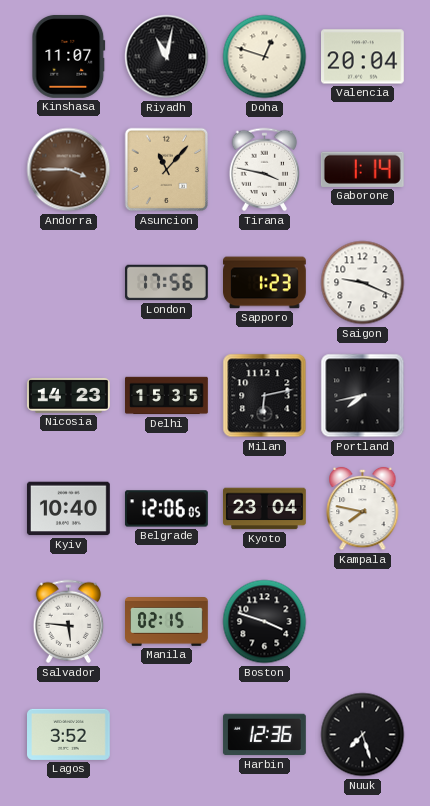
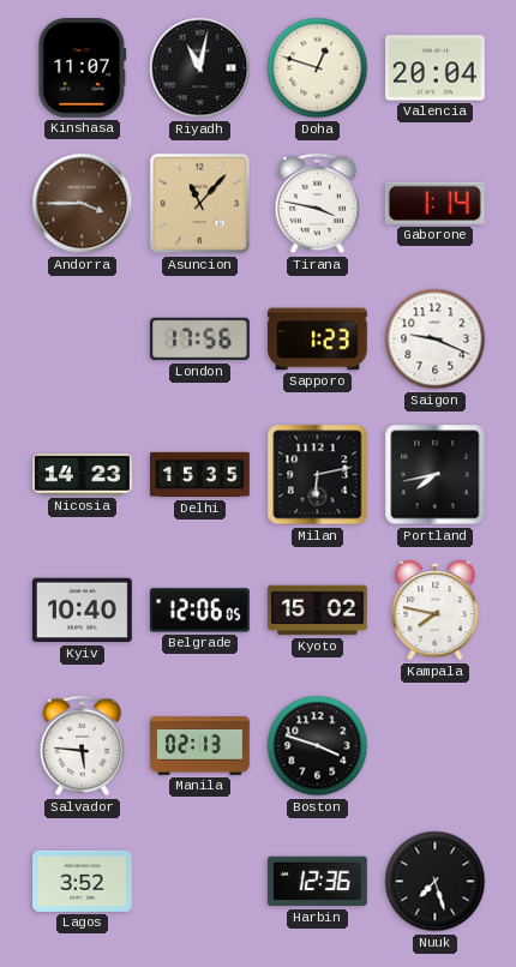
Kyoto: 23:04 -> 15:02 (318, 611)
Manila: 02:15 -> 02:13 (200, 746)
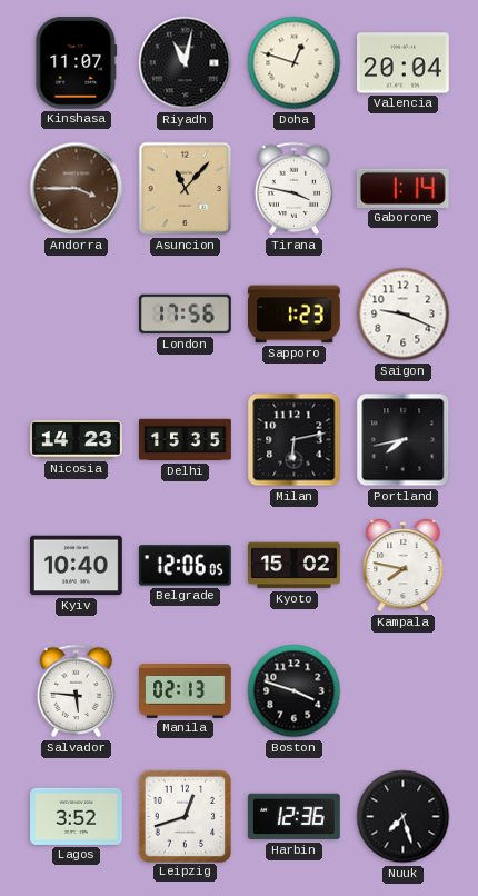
Leipzig: none -> 12:42 (185, 816)
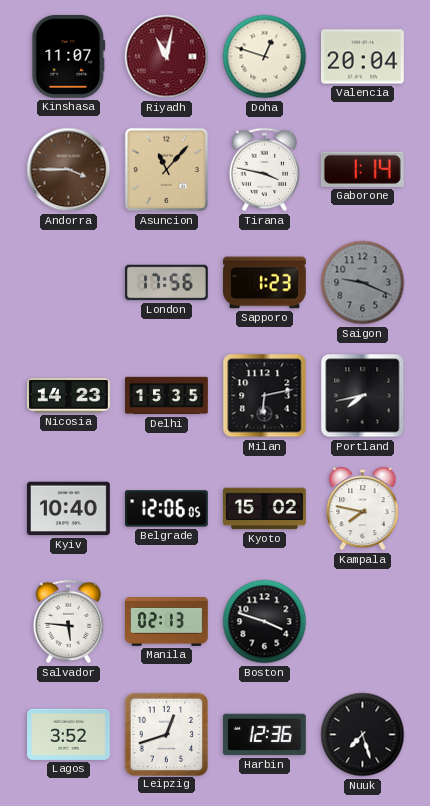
Riyadh dial: black -> burgundy (167, 57)
Saigon dial: white -> grey (363, 283)
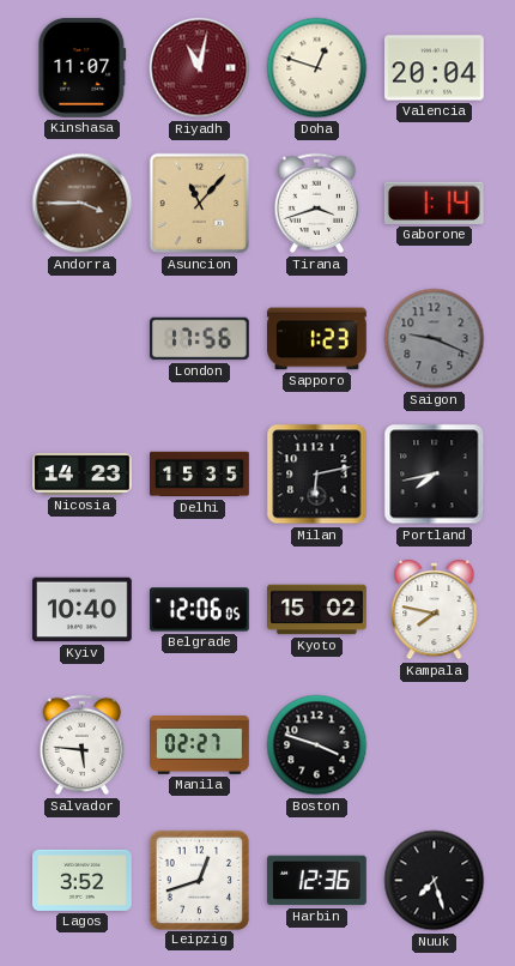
Tirana: 3:47 -> 3:42 (317, 204)
Manila: 02:13 -> 02:27 (200, 745)
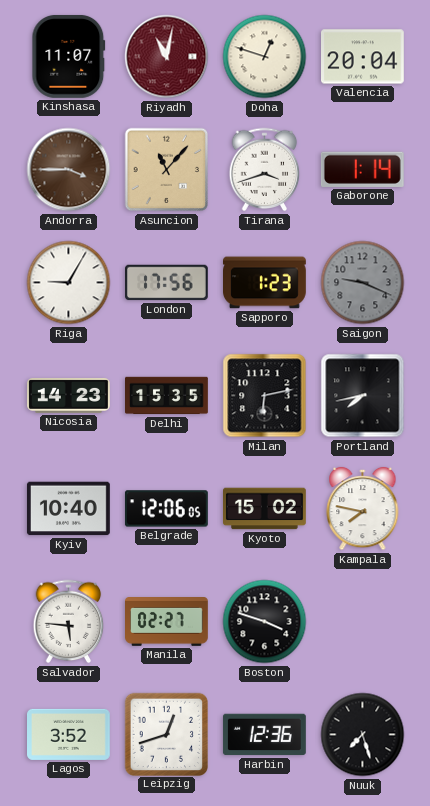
Riga: none -> 9:05 (69, 283)
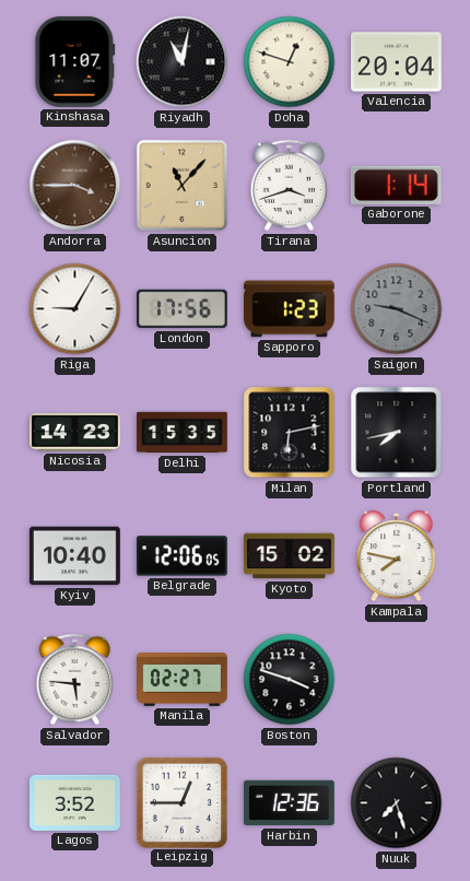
Riyadh dial: burgundy -> black (183, 62)
Leipzig: 12:42 -> 12:45 (181, 802)
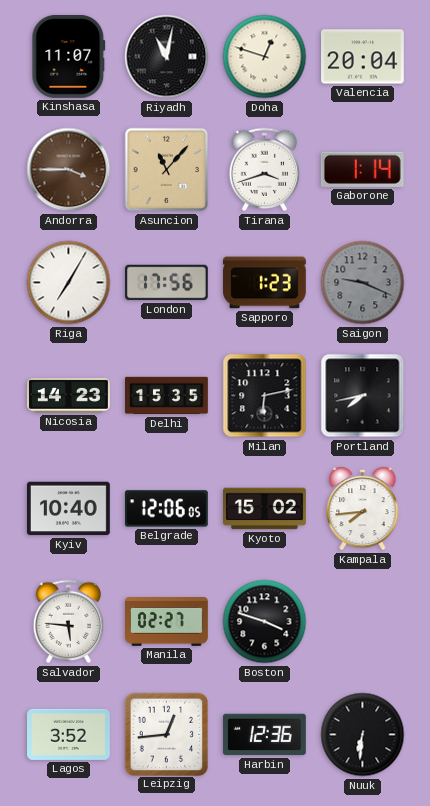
Riga: 9:05 -> 7:05 (69, 283)
Kampala: 7:47 -> 7:44 (363, 509)
Leipzig: 12:45 -> 12:44 (166, 734)
Nuuk: 7:27 -> 6:31 (363, 735)
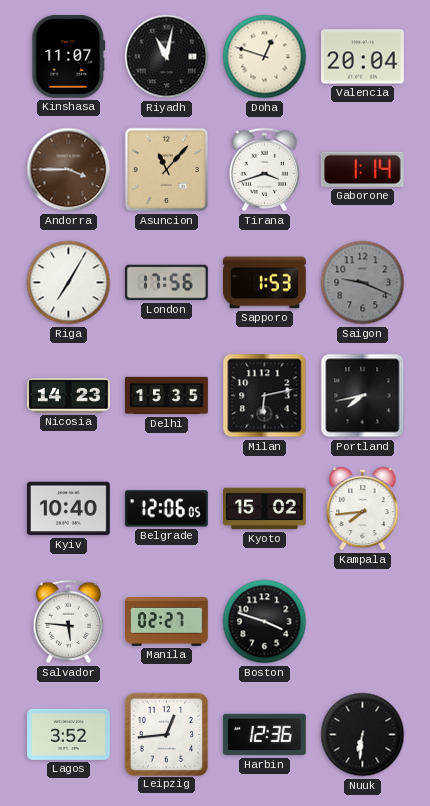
Sapporo: 1:23 -> 1:53 (265, 283)
